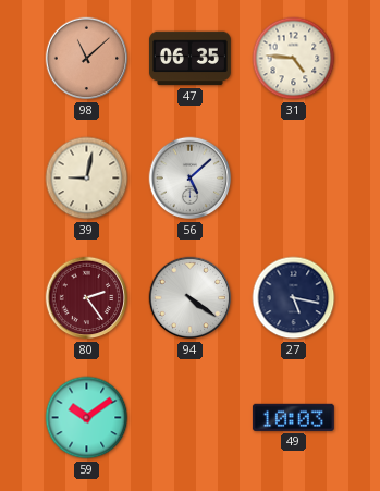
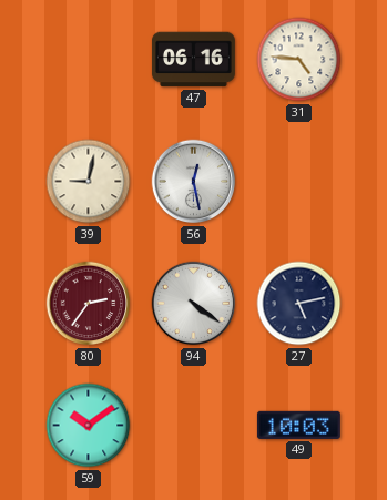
98: 11:08 -> none (87, 59)
47: 06:35 -> 06:16 (193, 60)
56: 5:08 -> 12:28 (194, 182)
80: 2:24 -> 2:36 (89, 304)
27: 5:17 -> 5:13 (299, 304)
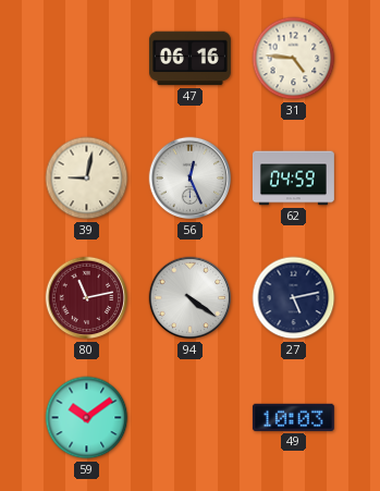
56: 12:28 -> 12:26 (191, 179)
62: none -> 04:59 (293, 179)
80: 2:36 -> 11:13 (87, 298)
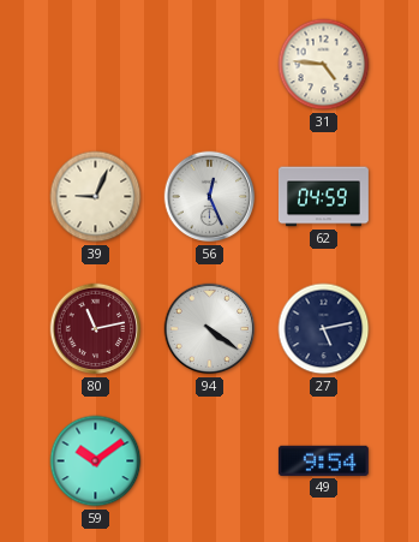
47: 06:16 -> none (189, 59)
39: 9:02 -> 9:04 (96, 197)
49: 10:03 -> 9:54 (323, 460)
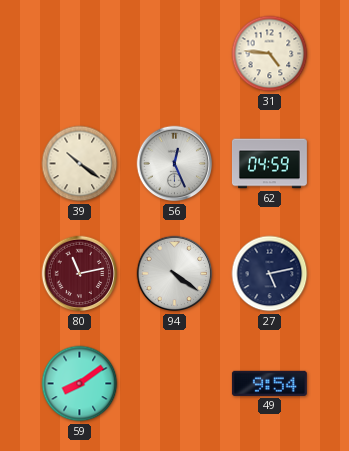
39: 9:04 -> 10:21 (80, 164)
59: 10:09 -> 8:09 (80, 384)
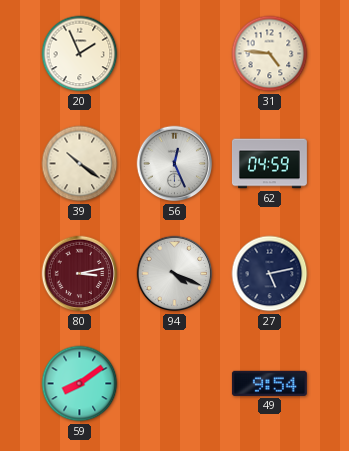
20: none -> 1:56 (80, 54)
80: 11:13 -> 3:13 (80, 274)
94: 4:21 -> 4:19 (175, 274)
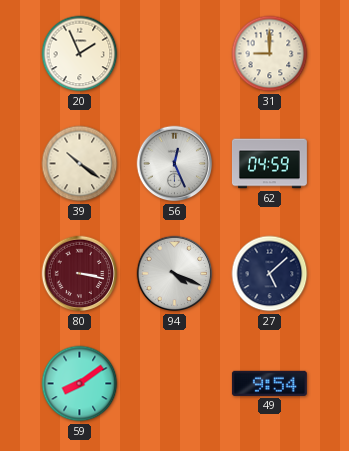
31: 4:46 -> 9:00 (270, 54)
80: 3:13 -> 3:17 (80, 274)
27: 5:13 -> 5:08 (270, 274)
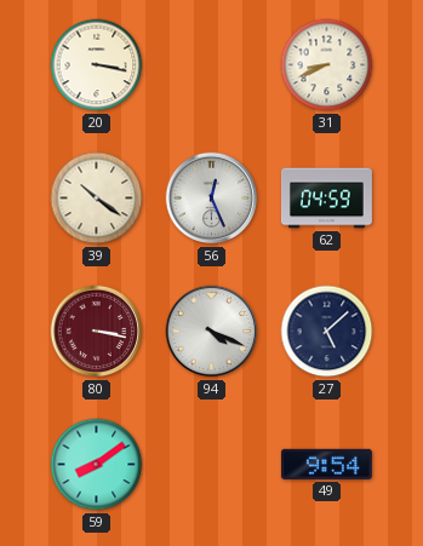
20: 1:56 -> 3:17 (97, 65)
31: 9:00 -> 8:41 (327, 65)
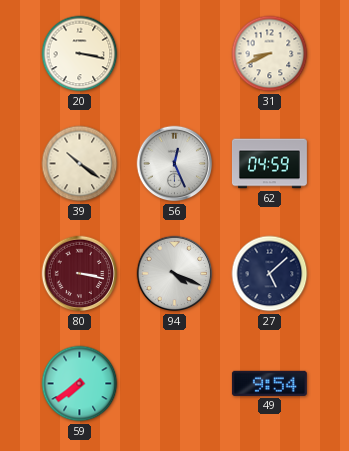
59: 8:09 -> 7:39 (80, 384)
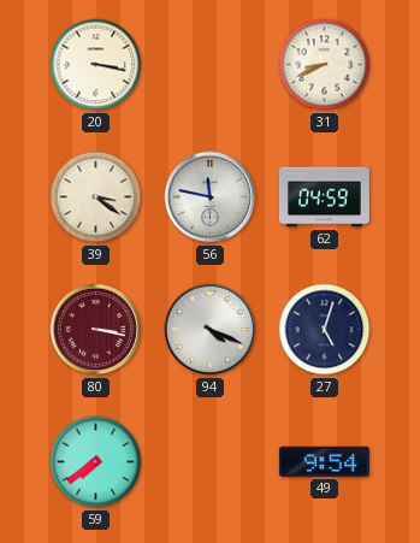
39: 10:21 -> 3:21 (96, 197)
56: 12:26 -> 11:47 (211, 197)
27: 5:08 -> 5:03 (325, 330)
